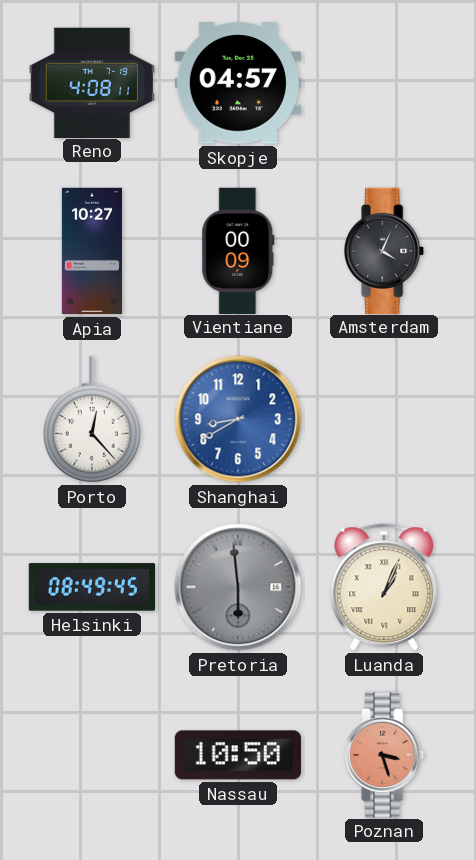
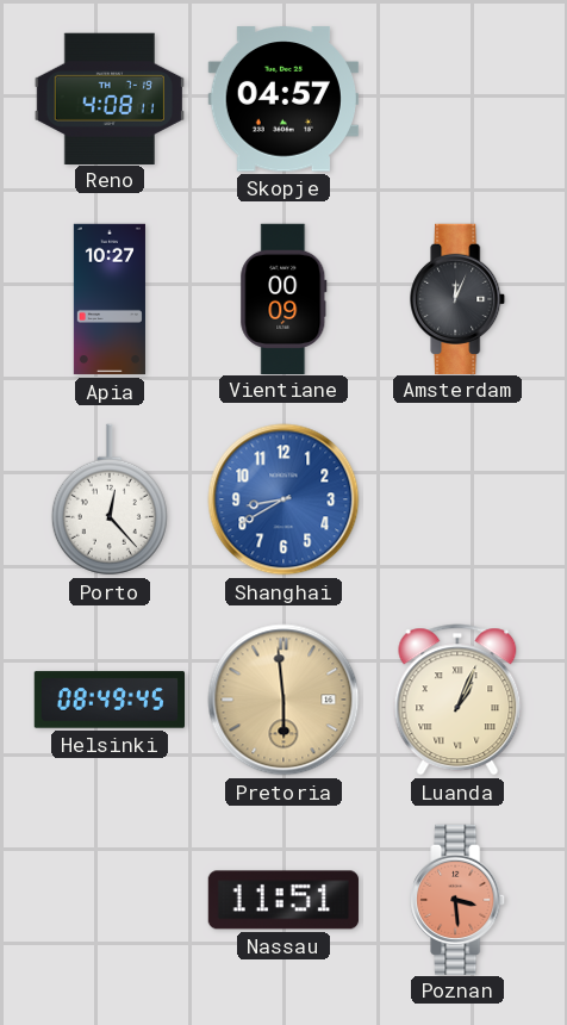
Amsterdam: 4:04 -> 12:04 (459, 298)
Pretoria dial: grey -> champagne (283, 700)
Nassau: 10:50 -> 11:51 (282, 900)
Poznan: 3:27 -> 3:29 (459, 899)
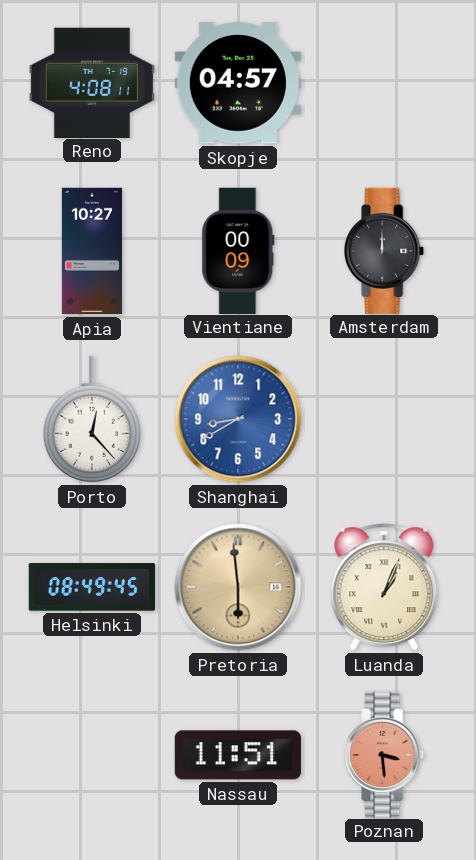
Amsterdam: 12:04 -> 12:00 (385, 250)
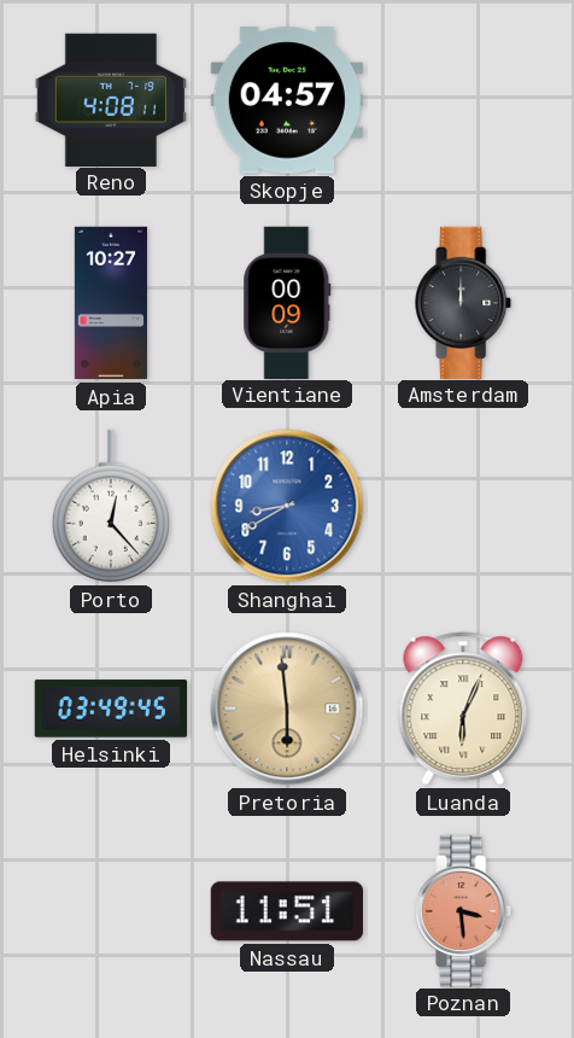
Helsinki: 08:49 -> 03:49 (110, 708)
Luanda: 1:04 -> 6:04 (463, 708)
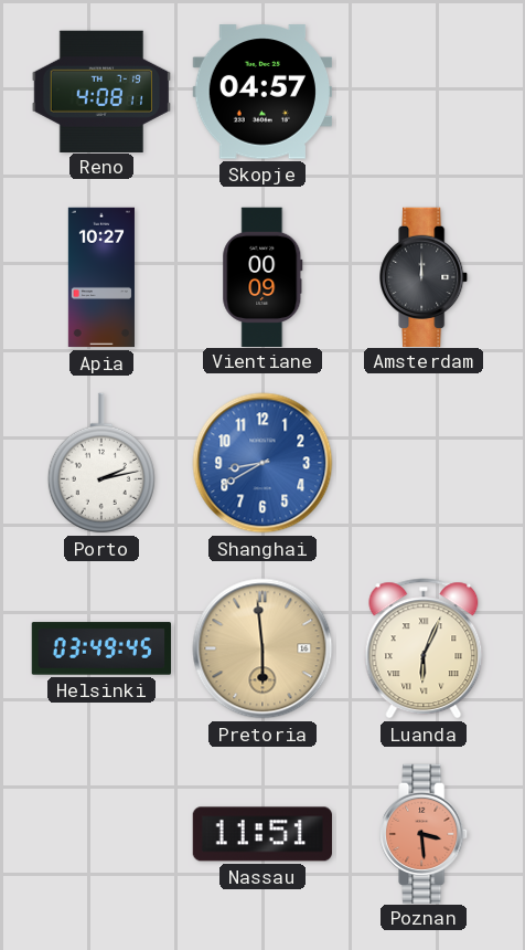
Porto: 12:23 -> 2:13 (101, 463)
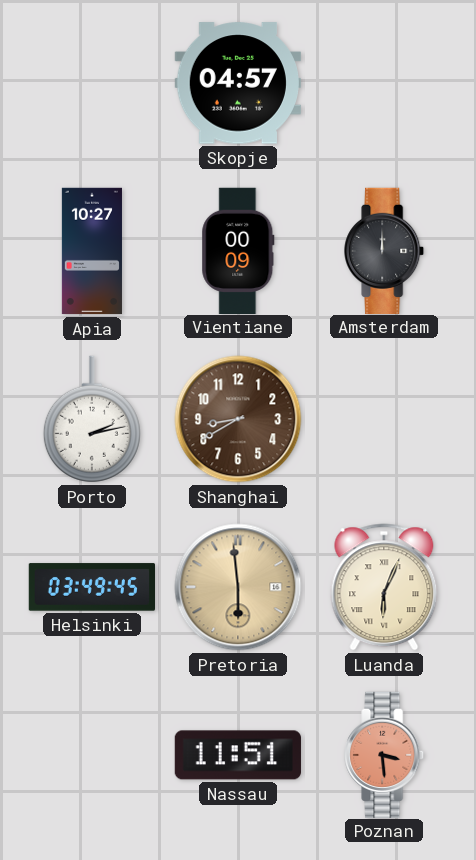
Reno: 4:08 -> none (101, 91)
Shanghai dial: blue -> brown (238, 419)
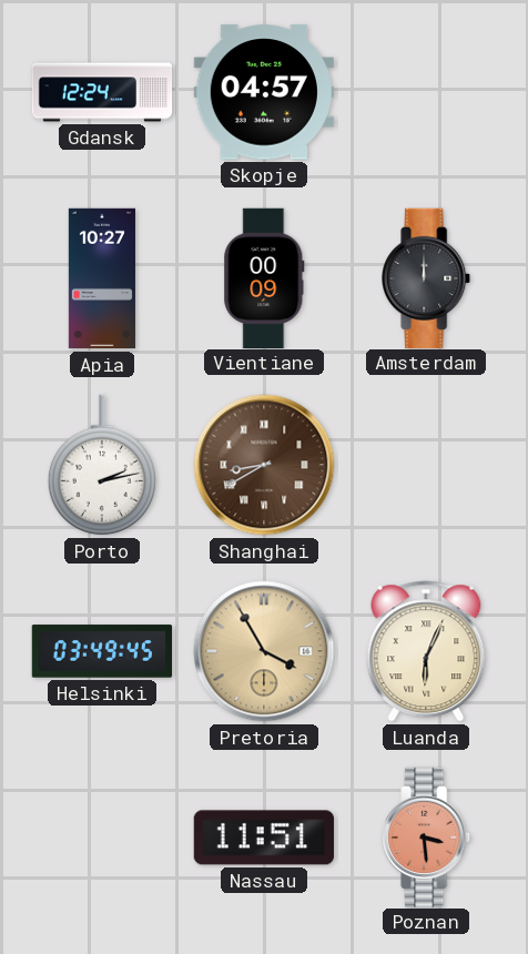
Gdansk: none -> 12:24 (102, 92)
Shanghai numerals: Arabic -> Roman (264, 465)
Pretoria: 5:59 -> 3:55 (264, 651)
